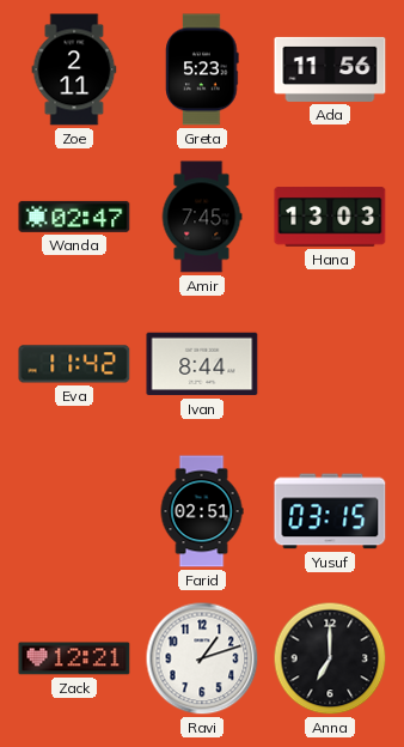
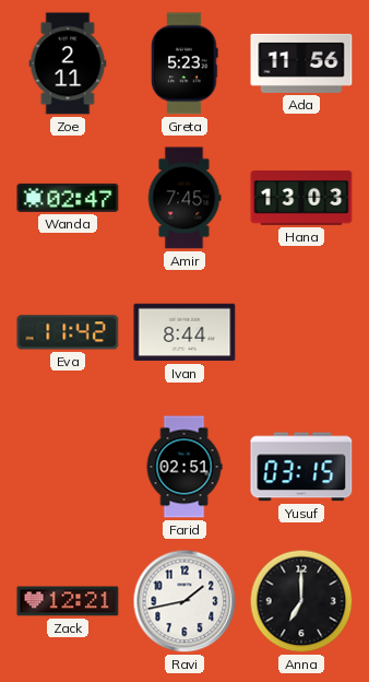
Ravi: 1:12 -> 1:43 (184, 601)
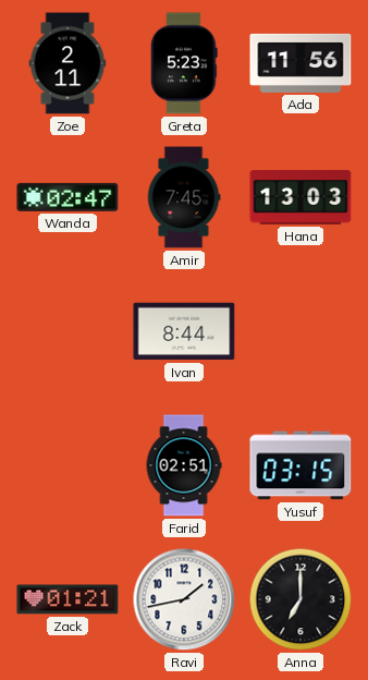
Eva: 11:42 -> none (68, 332)
Zack: 12:21 -> 01:21 (68, 599)
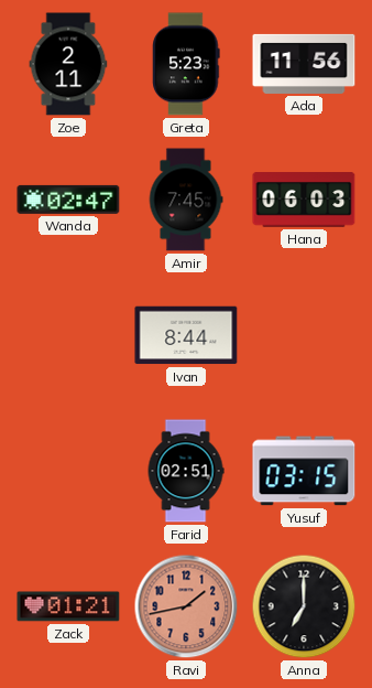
Hana: 13:03 -> 06:03 (304, 200)
Ravi dial: white -> salmon (186, 606)
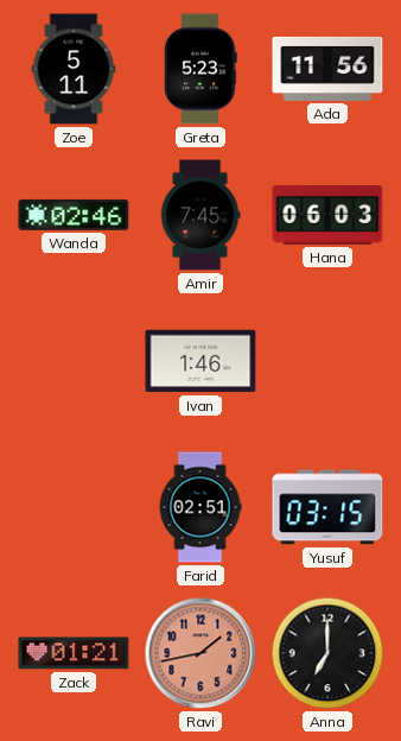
Zoe: 2:11 -> 5:11 (74, 69)
Wanda: 02:47 -> 02:46 (74, 215)
Ivan: 8:44 -> 1:46 (200, 361)
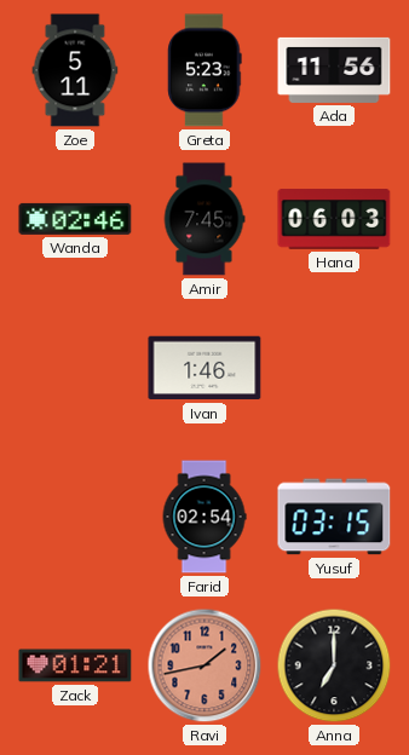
Farid: 02:51 -> 02:54 (204, 517)
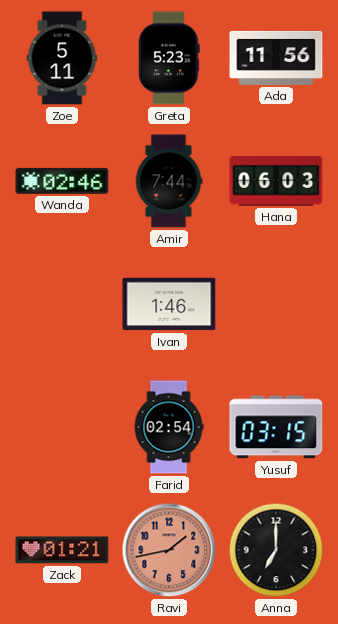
Amir: 7:45 -> 7:44 (169, 181)
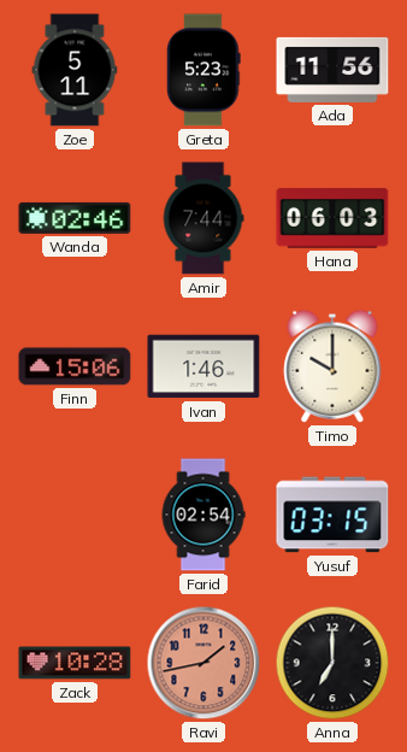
Finn: none -> 15:06 (75, 366)
Timo: none -> 10:00 (332, 366)
Zack: 01:21 -> 10:28 (75, 663)
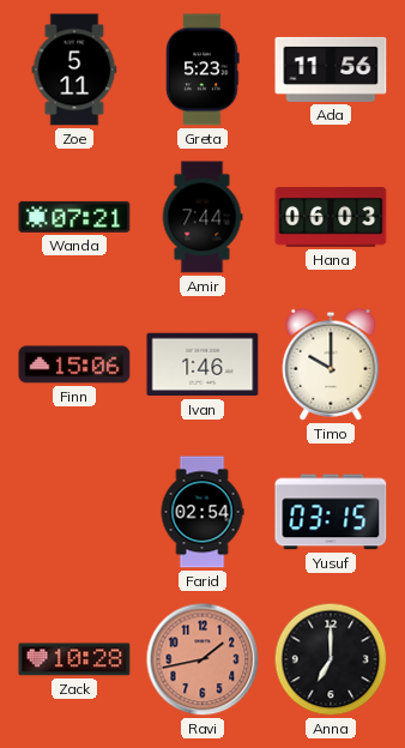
Wanda: 02:46 -> 07:21 (74, 217)
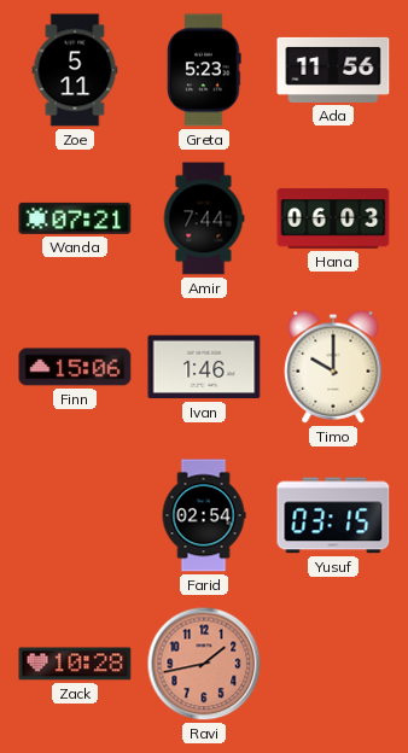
Anna: 7:00 -> none (331, 659)
